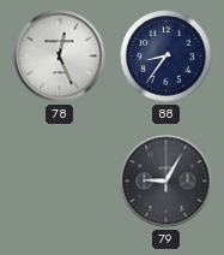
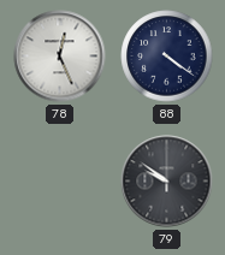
88: 8:36 -> 4:21 (167, 57)
79: 9:05 -> 9:51 (167, 182)
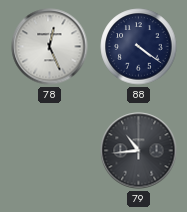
79: 9:51 -> 10:44 (139, 151)
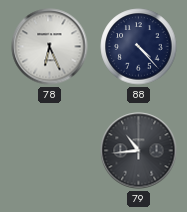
78: 12:26 -> 6:26 (50, 47)
88: 4:21 -> 4:23 (139, 47)
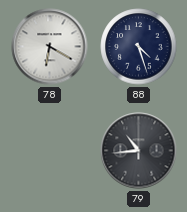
78: 6:26 -> 6:20 (50, 47)
88: 4:23 -> 4:27 (139, 47)
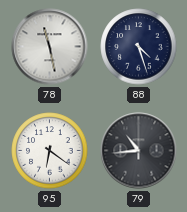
78: 6:20 -> 11:28 (50, 47)
95: none -> 6:21 (50, 151)
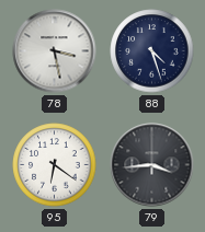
78: 11:28 -> 3:28 (55, 51)
79: 10:44 -> 3:44 (152, 165)
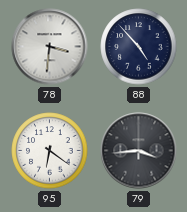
78: 3:28 -> 3:31 (50, 47)
88: 4:27 -> 4:53 (139, 47)
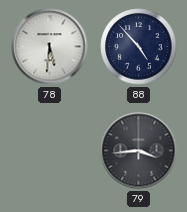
78: 3:31 -> 5:31 (50, 47)
95: 6:21 -> none (50, 151)
